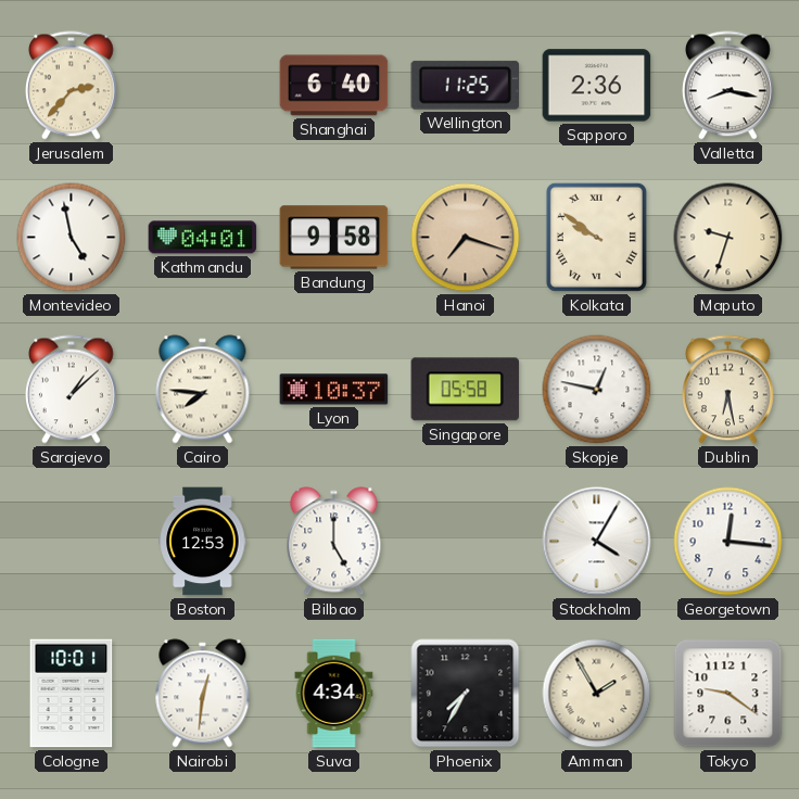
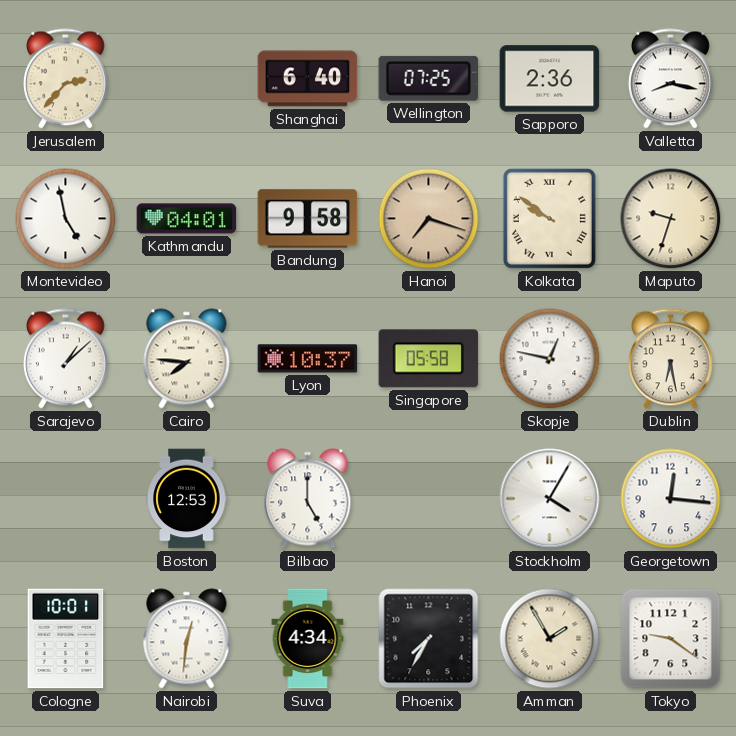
Wellington: 11:25 -> 07:25 (429, 78)
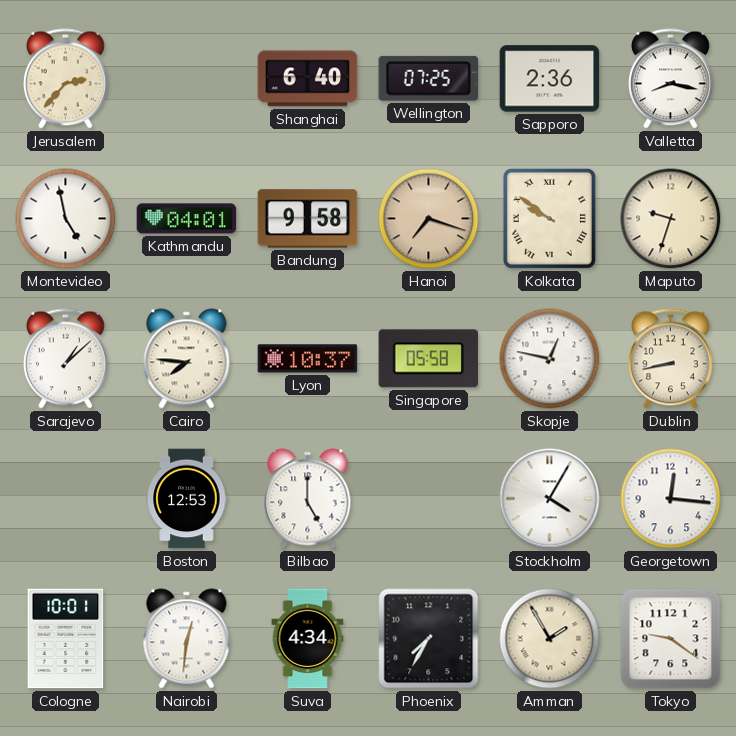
Dublin: 6:28 -> 8:43 (671, 359)
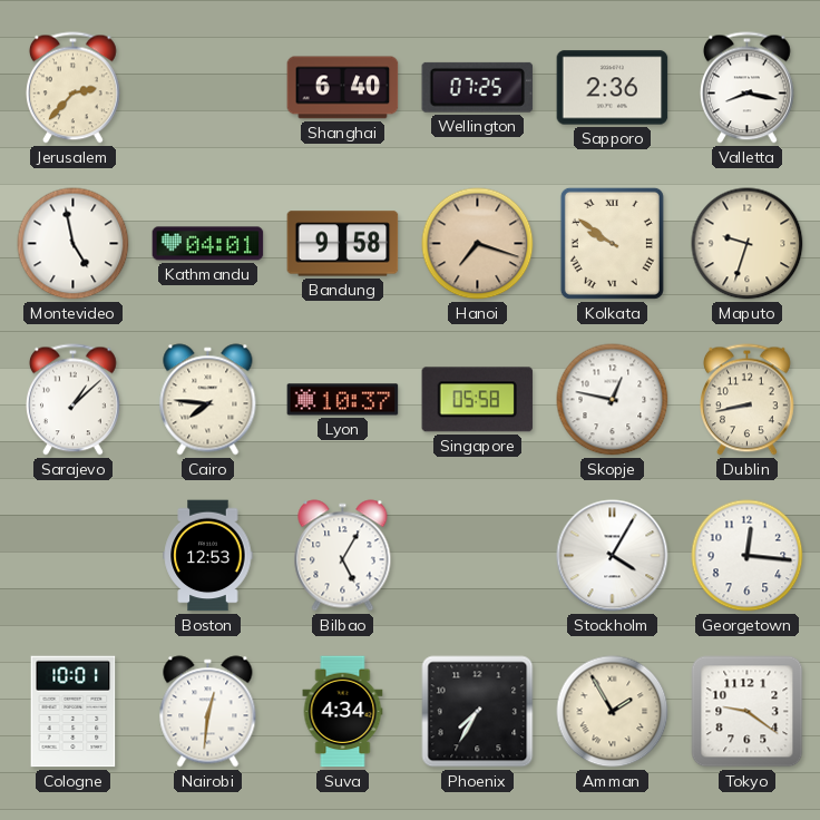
Bilbao: 5:00 -> 5:05 (343, 556)
